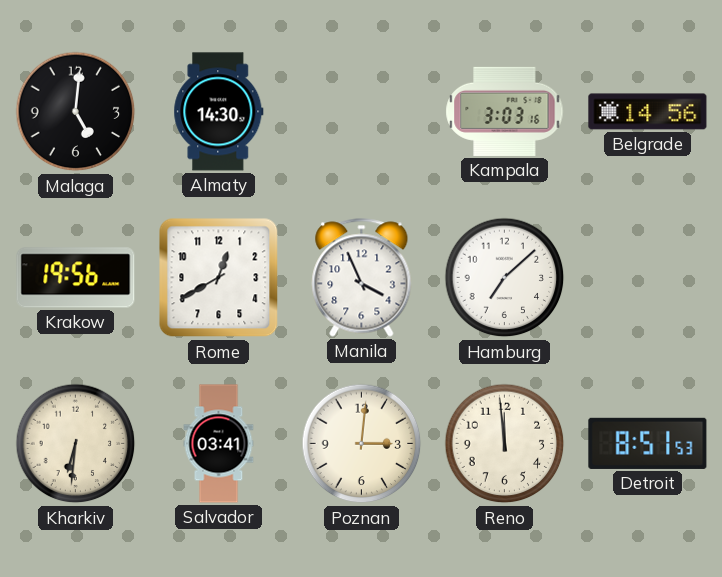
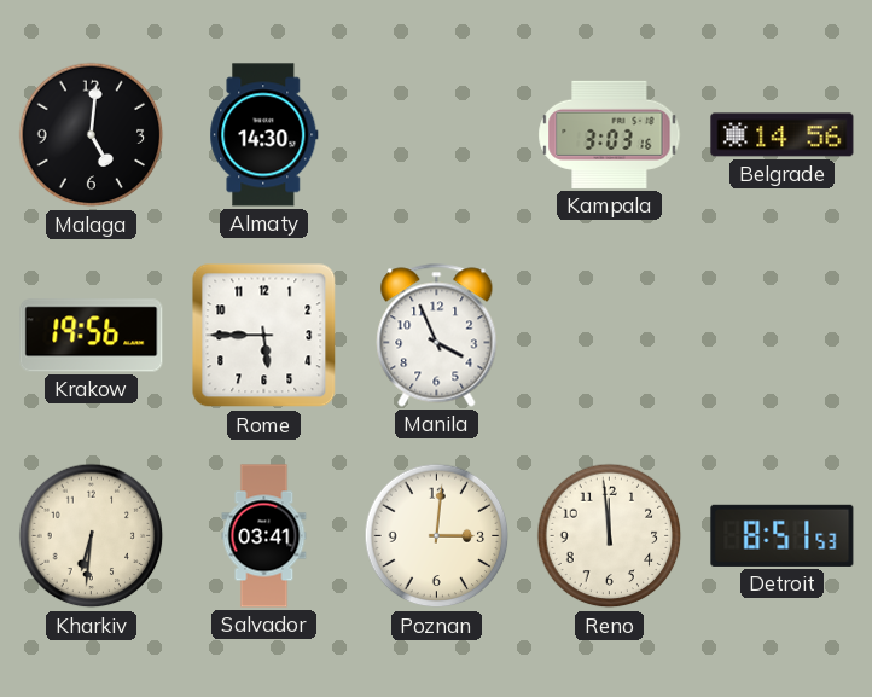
Rome: 12:40 -> 5:45 (264, 336)
Hamburg: 7:08 -> none (505, 278)
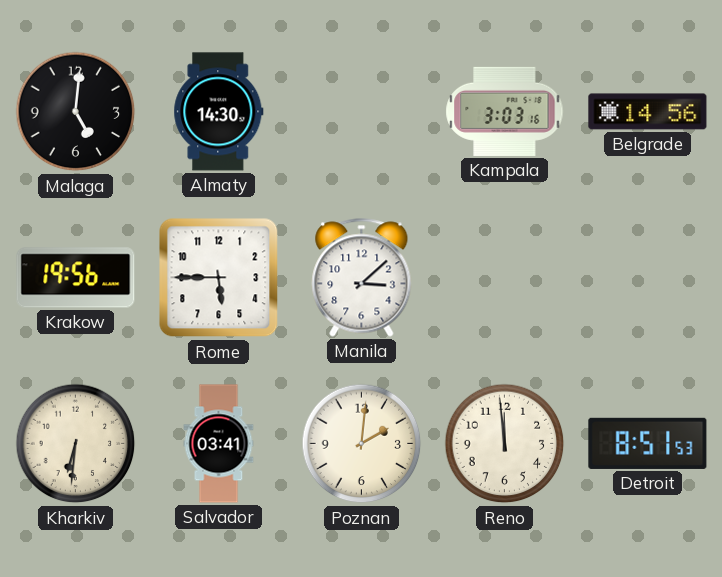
Manila: 3:56 -> 3:08 (362, 278)
Poznan: 3:01 -> 2:01 (362, 444)
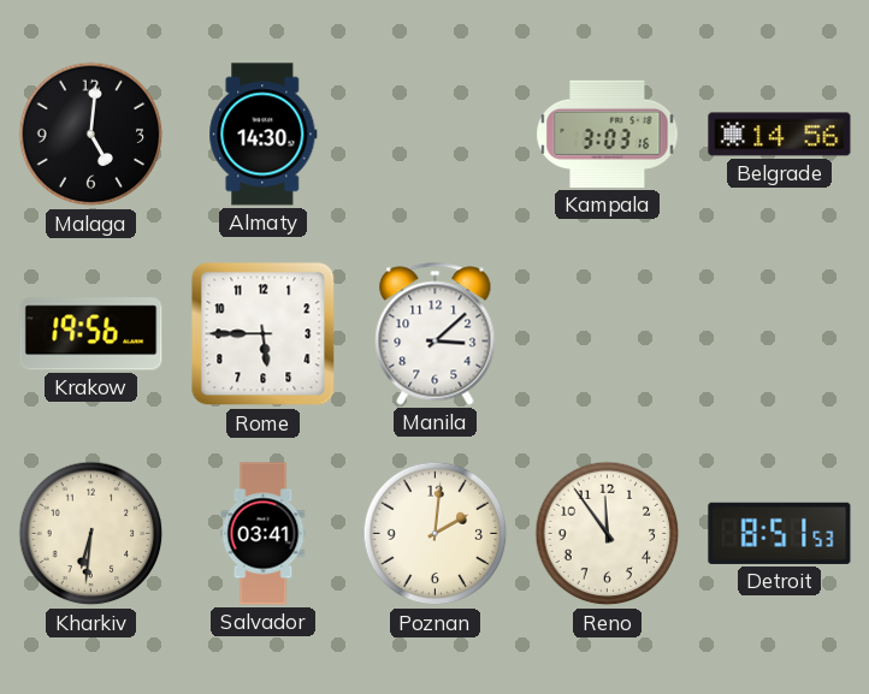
Reno: 11:59 -> 11:54 (608, 534)
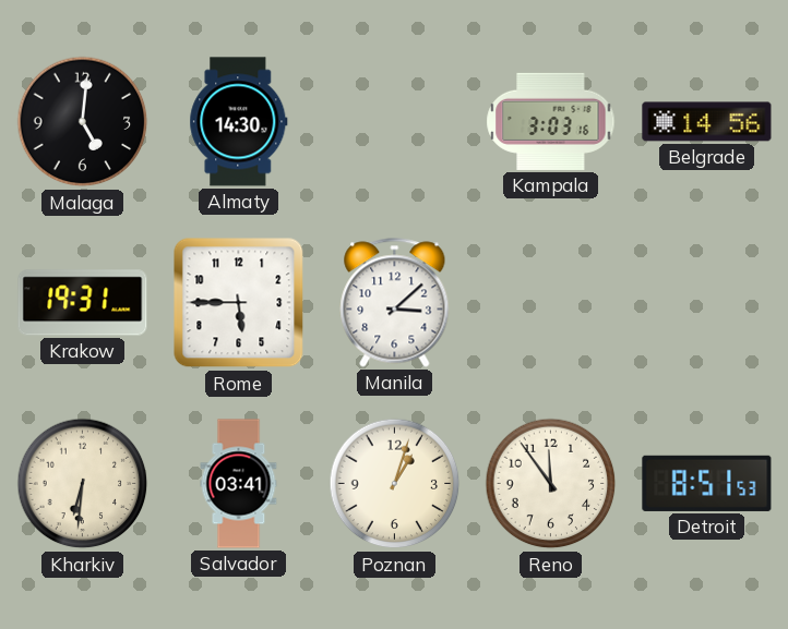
Krakow: 19:56 -> 19:31 (83, 303)
Poznan: 2:01 -> 1:03 (395, 484)
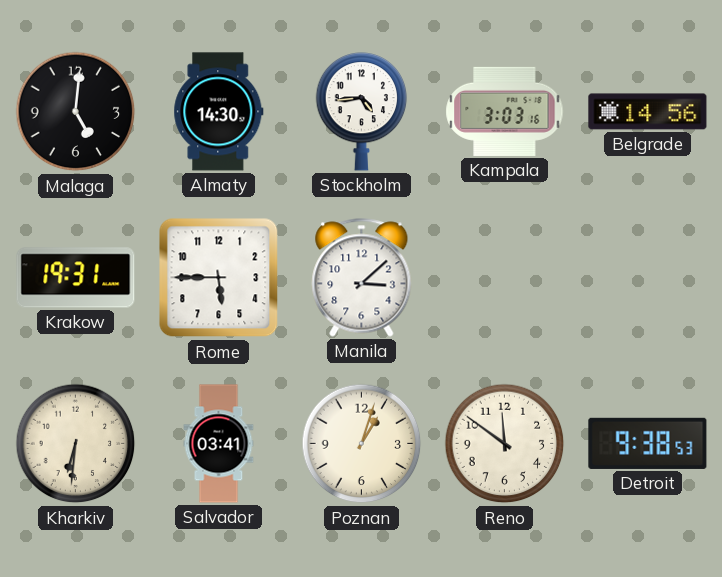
Stockholm: none -> 4:44 (362, 112)
Reno: 11:54 -> 11:51 (505, 444)
Detroit: 8:51 -> 9:38 (648, 443)
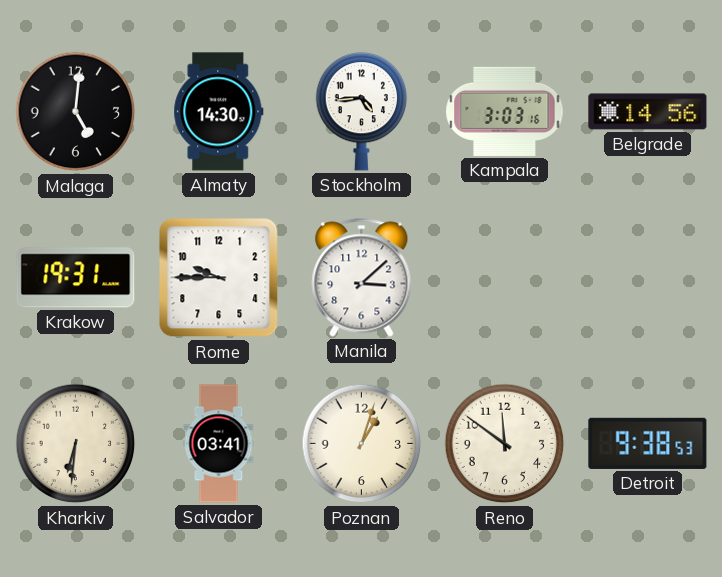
Rome: 5:45 -> 9:45 (219, 278)
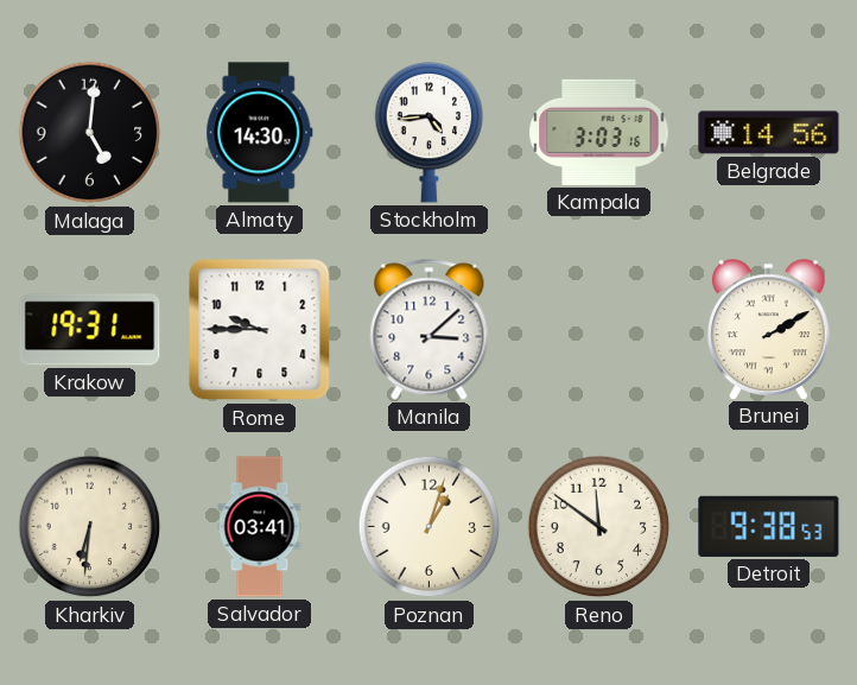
Brunei: none -> 2:10 (768, 329)
